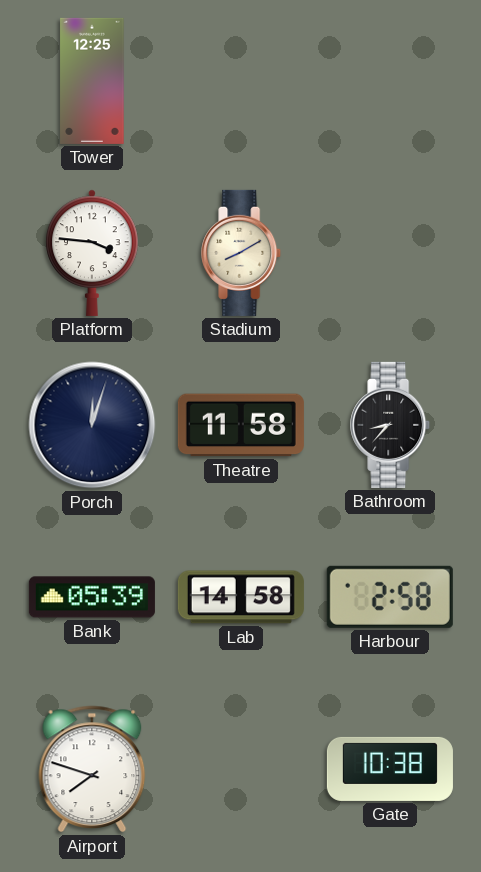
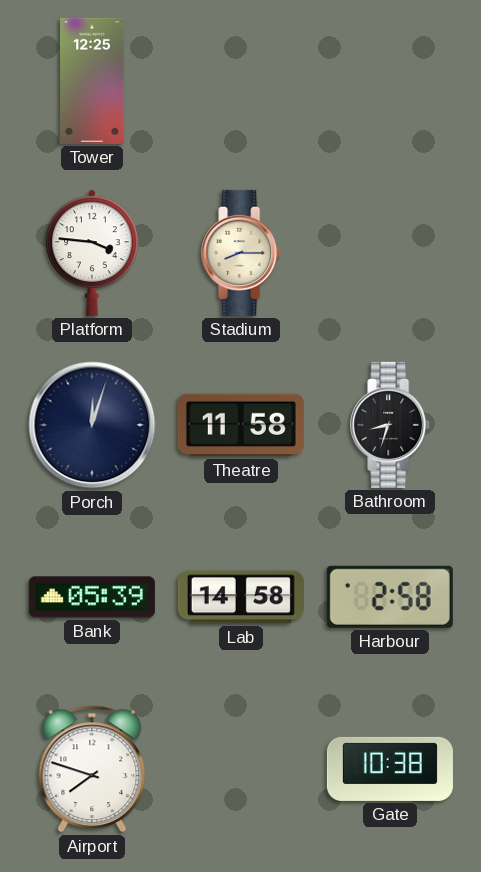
Stadium: 8:10 -> 8:15 (242, 253)
Bathroom: 8:37 -> 8:33 (391, 425)
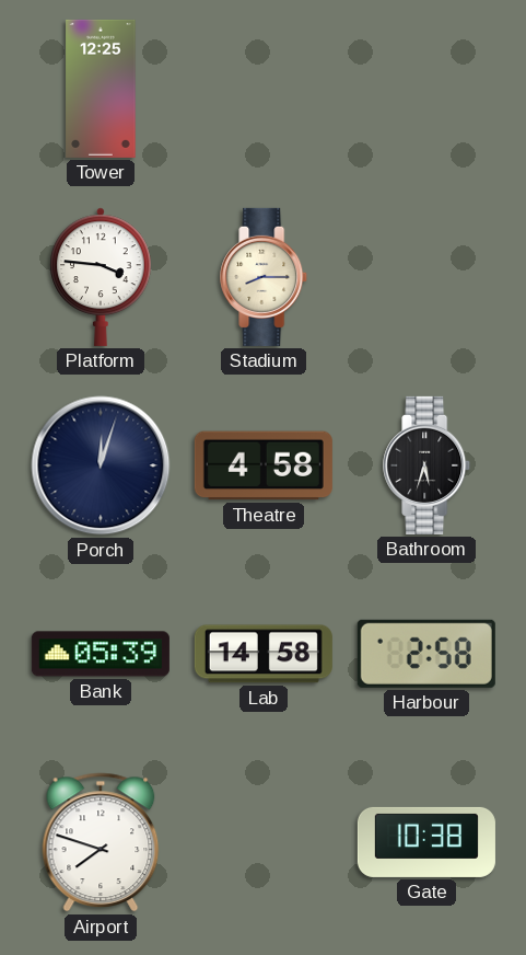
Theatre: 11:58 -> 4:58 (264, 465)
Bathroom: 8:33 -> 5:33 (428, 465)
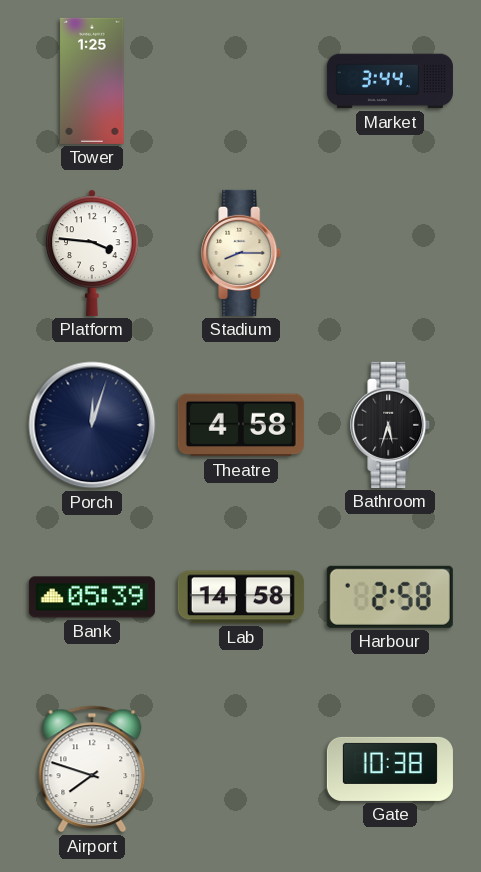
Tower: 12:25 -> 1:25 (92, 81)
Market: none -> 3:44 (390, 81)
